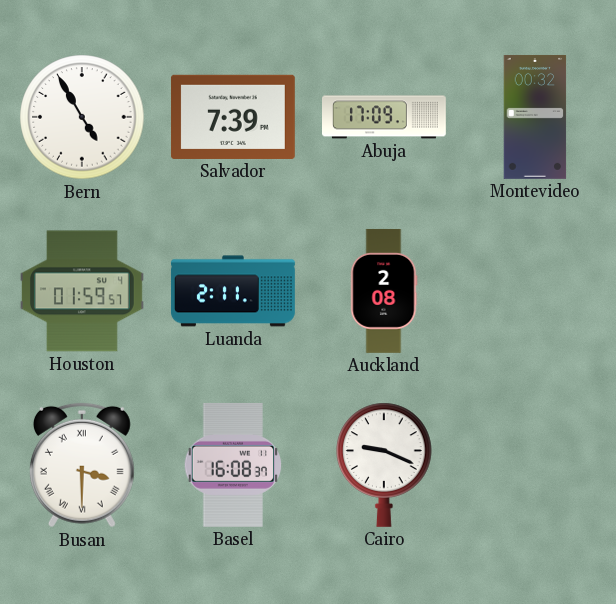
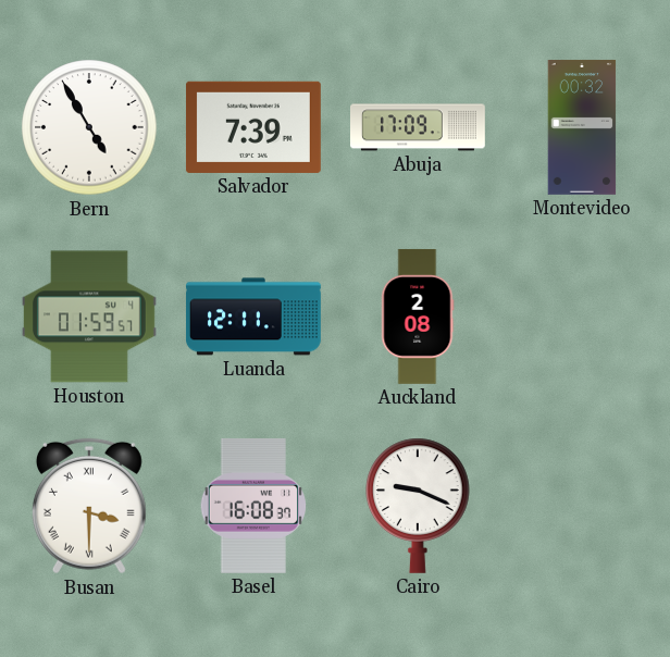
Luanda: 2:11 -> 12:11 (253, 317)
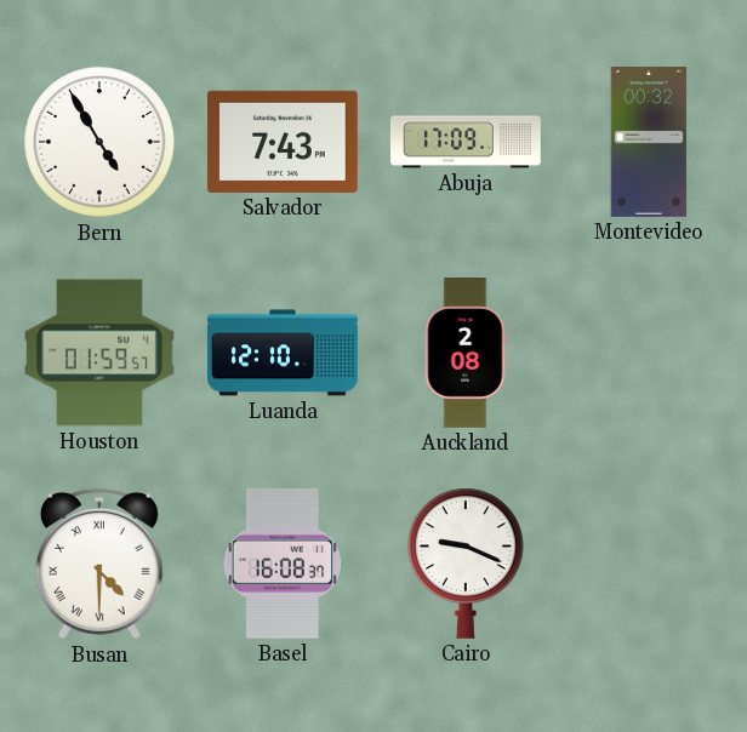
Salvador: 7:39 -> 7:43 (283, 142)
Luanda: 12:11 -> 12:10 (283, 353)
Busan: 3:30 -> 4:30 (99, 564)
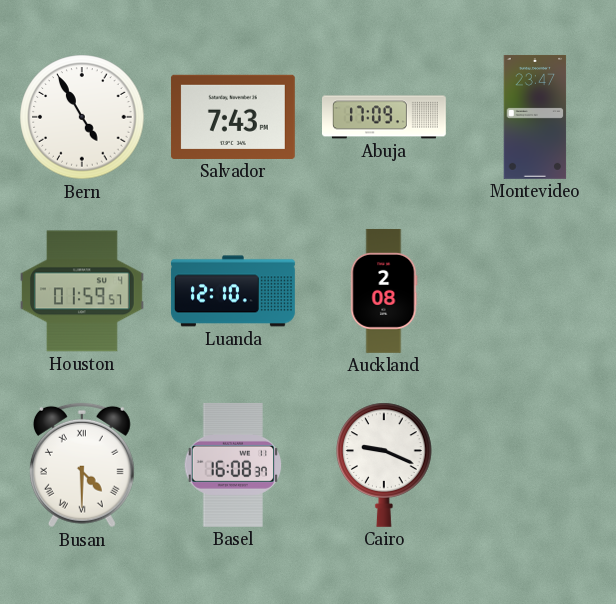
Montevideo: 00:32 -> 23:47 (535, 117)
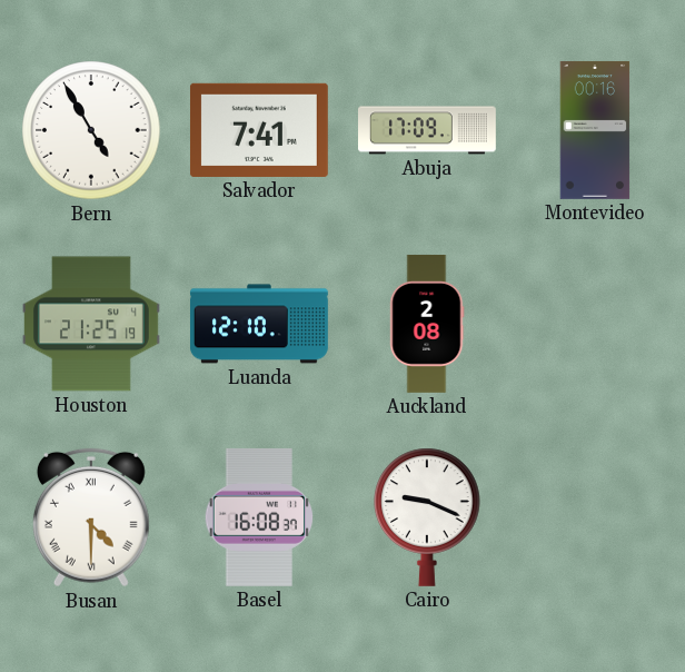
Salvador: 7:43 -> 7:41 (259, 130)
Montevideo: 23:47 -> 00:16 (595, 130)
Houston: 01:59 -> 21:25 (91, 324)
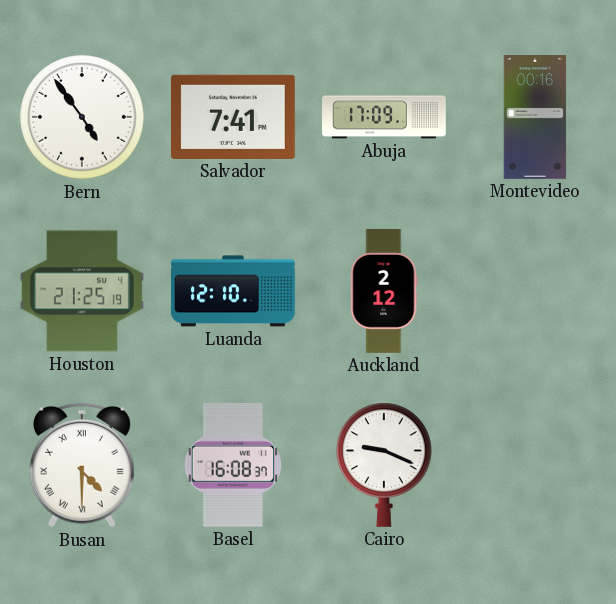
Bern: 4:55 -> 4:54 (82, 117)
Auckland: 2:08 -> 2:12 (384, 291)
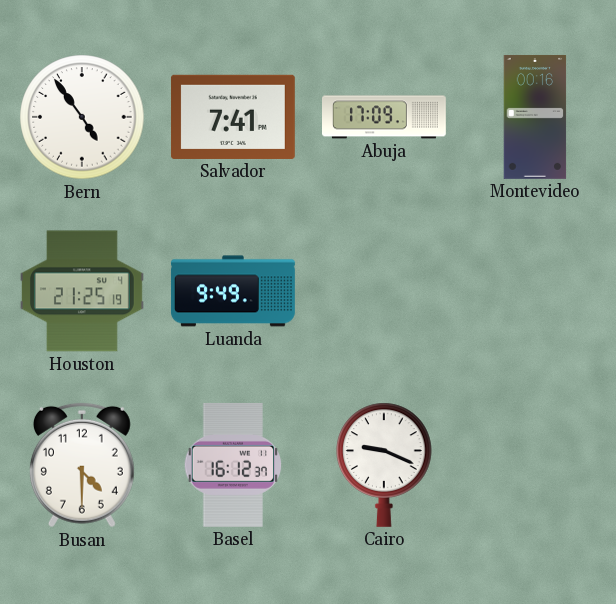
Luanda: 12:10 -> 9:49 (233, 291)
Auckland: 2:12 -> none (384, 291)
Busan numerals: Roman -> Arabic (82, 465)
Basel: 16:08 -> 16:12 (233, 465)
